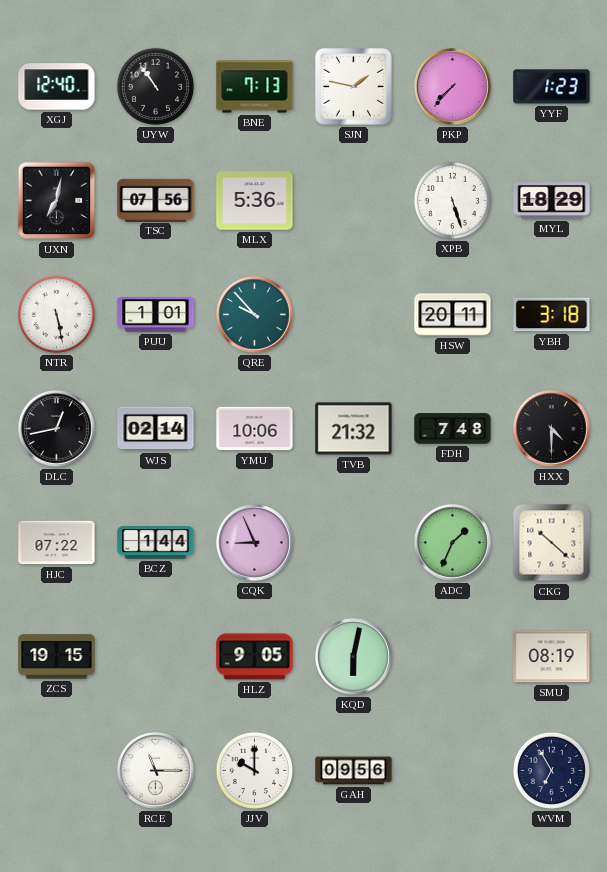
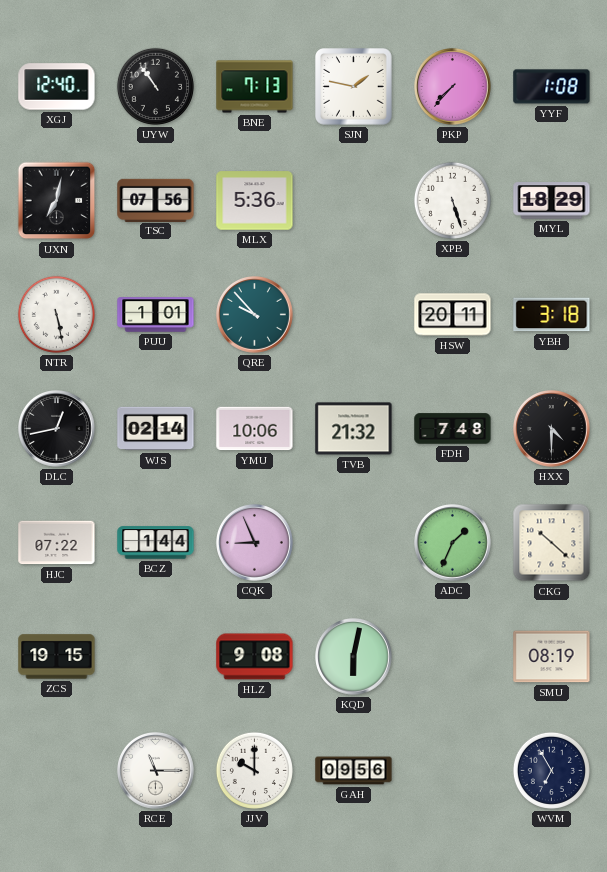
YYF: 1:23 -> 1:08 (552, 87)
HLZ: 9:05 -> 9:08 (255, 657)
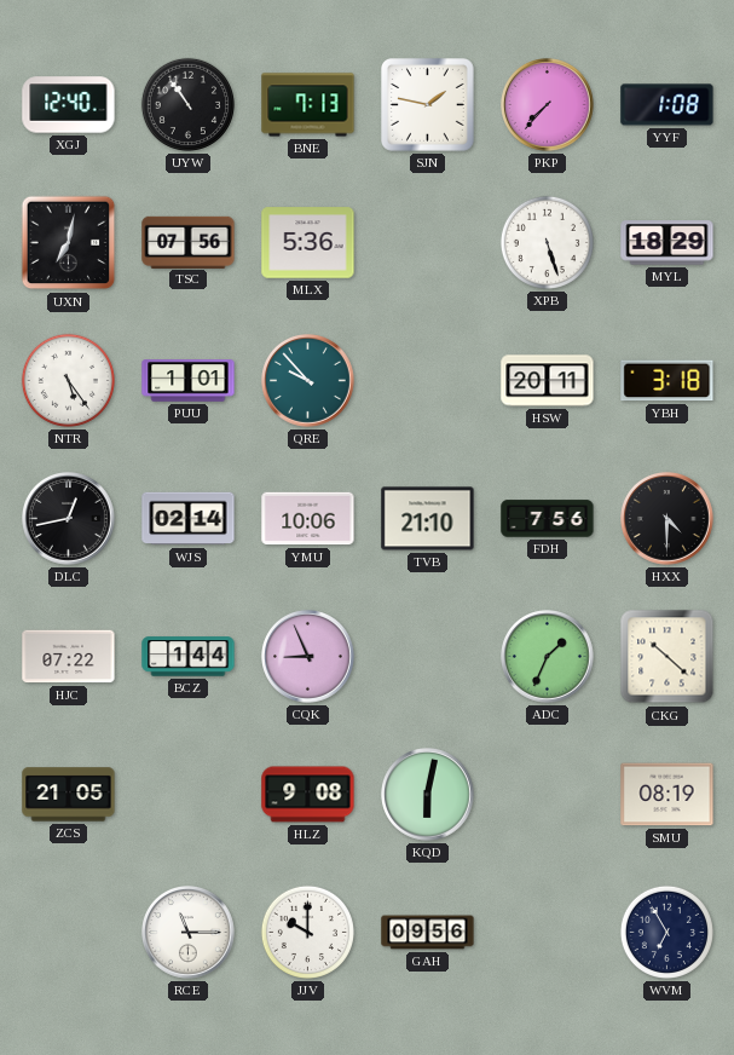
NTR: 5:28 -> 5:24 (68, 380)
TVB: 21:32 -> 21:10 (428, 519)
FDH: 7:48 -> 7:56 (548, 519)
ZCS: 19:15 -> 21:05 (69, 795)
